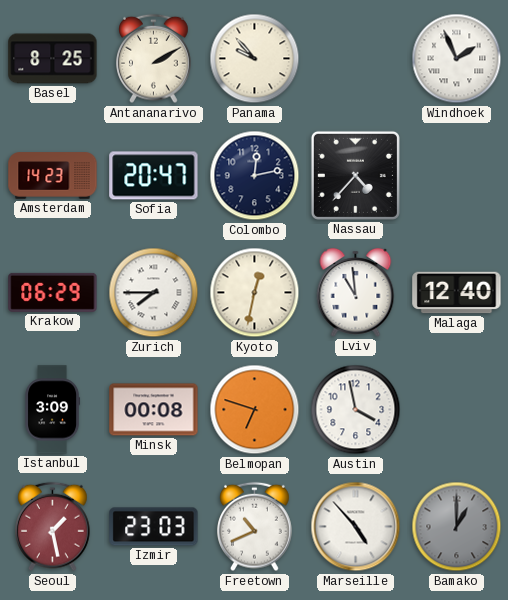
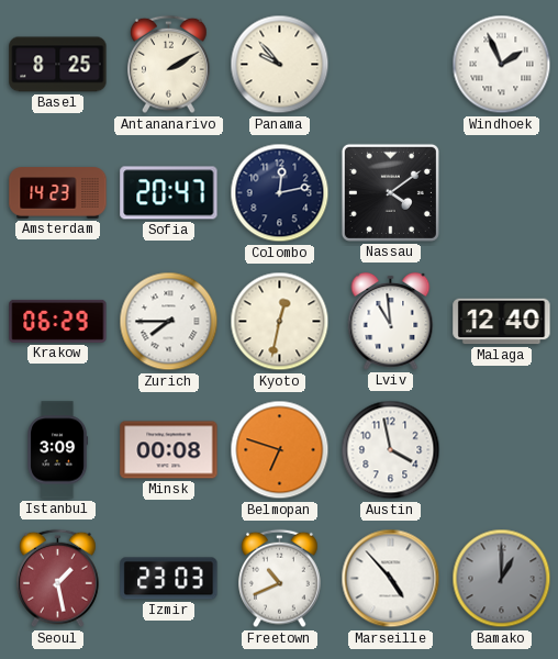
Nassau: 4:37 -> 4:09 (390, 192)
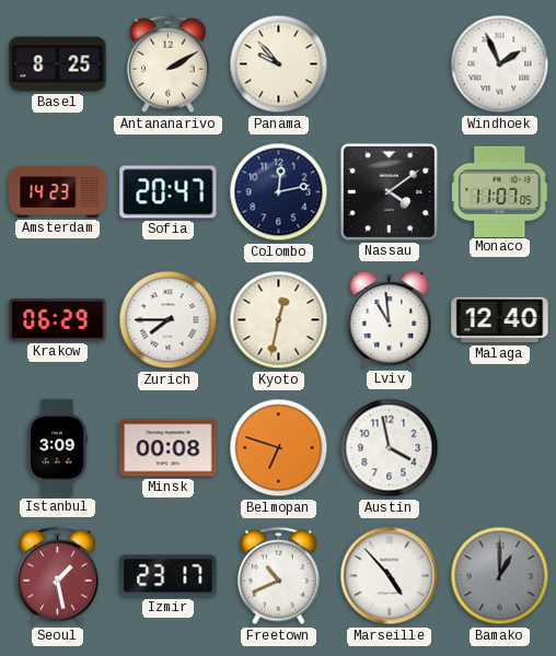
Monaco: none -> 11:07 (500, 191)
Izmir: 23:03 -> 23:17 (169, 576)
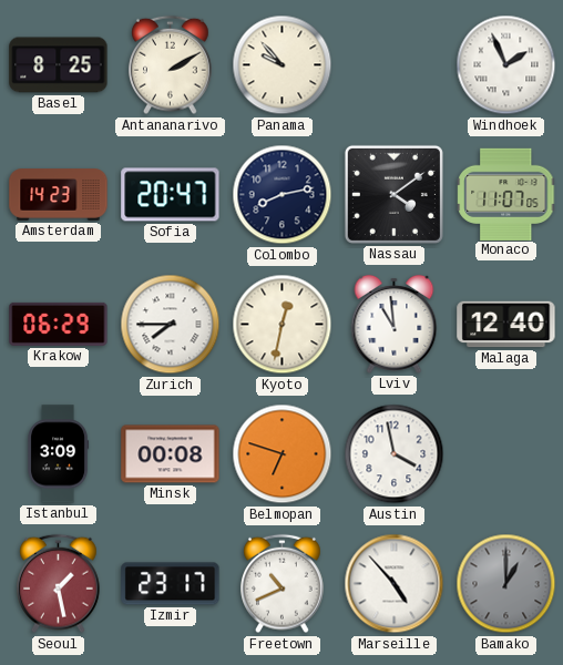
Colombo: 12:13 -> 8:13 (283, 195)
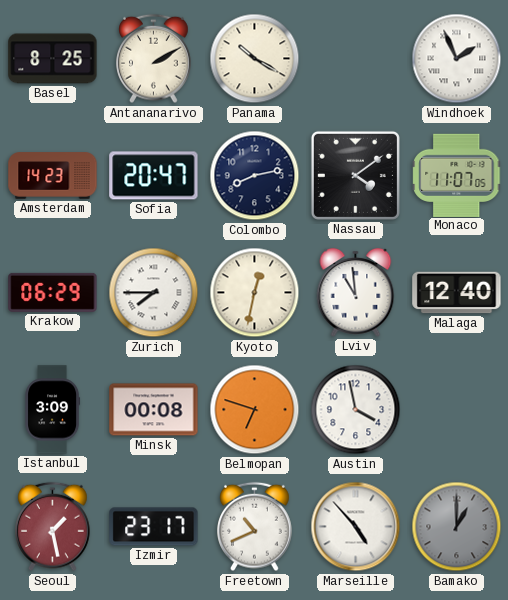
Panama: 9:53 -> 10:20 (255, 59)
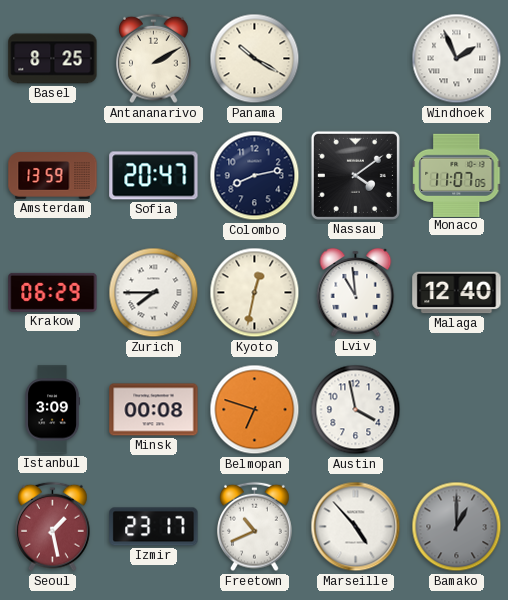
Amsterdam: 14:23 -> 13:59 (53, 176)
